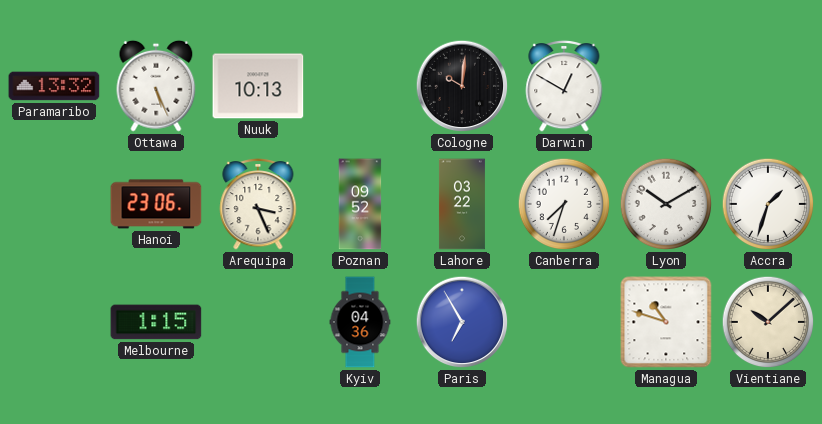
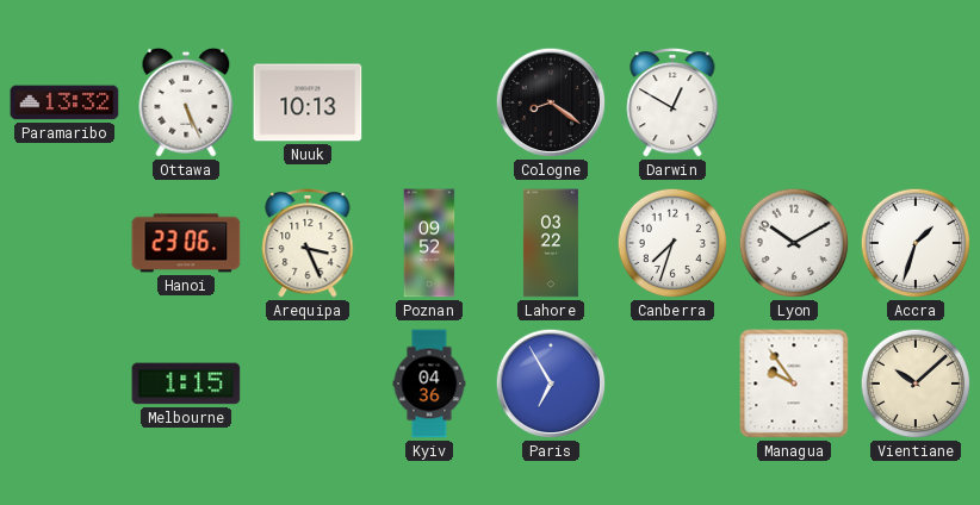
Cologne: 10:01 -> 8:21 (551, 102)
Managua: 10:48 -> 9:54 (794, 384)
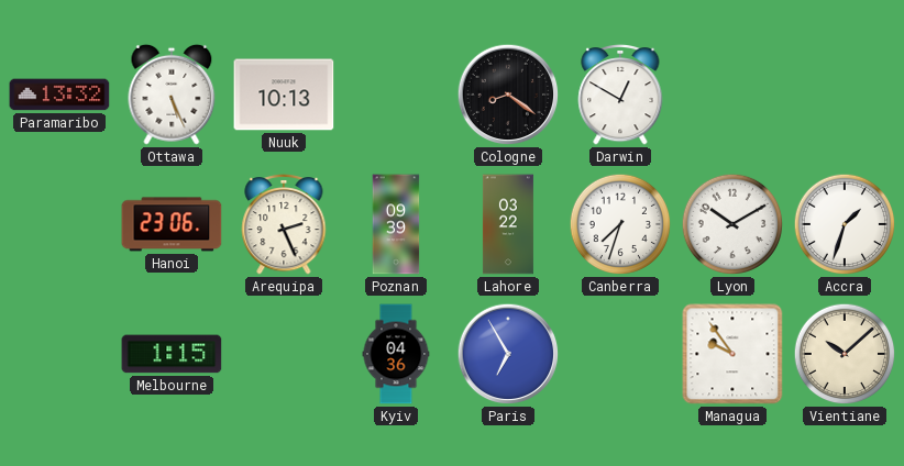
Arequipa: 3:26 -> 2:26 (284, 224)
Poznan: 09:52 -> 09:39 (396, 224)
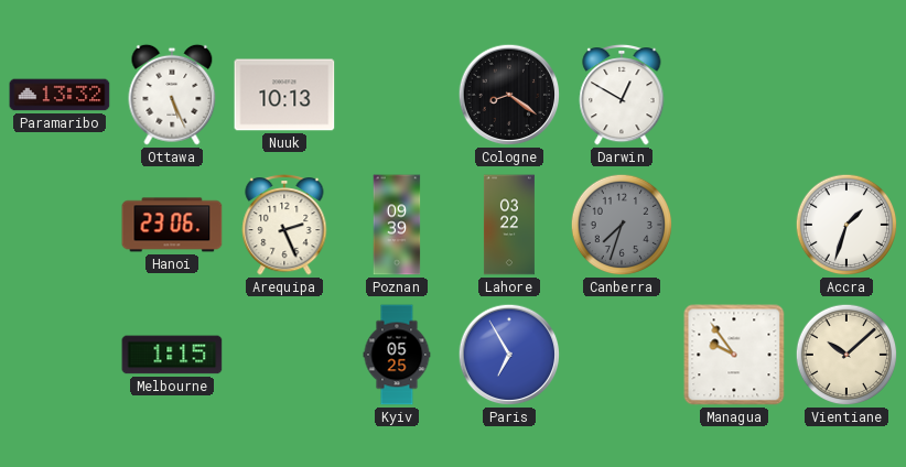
Canberra dial: white -> grey (622, 225)
Lyon: 10:10 -> none (732, 224)
Kyiv: 04:36 -> 05:25 (397, 355)
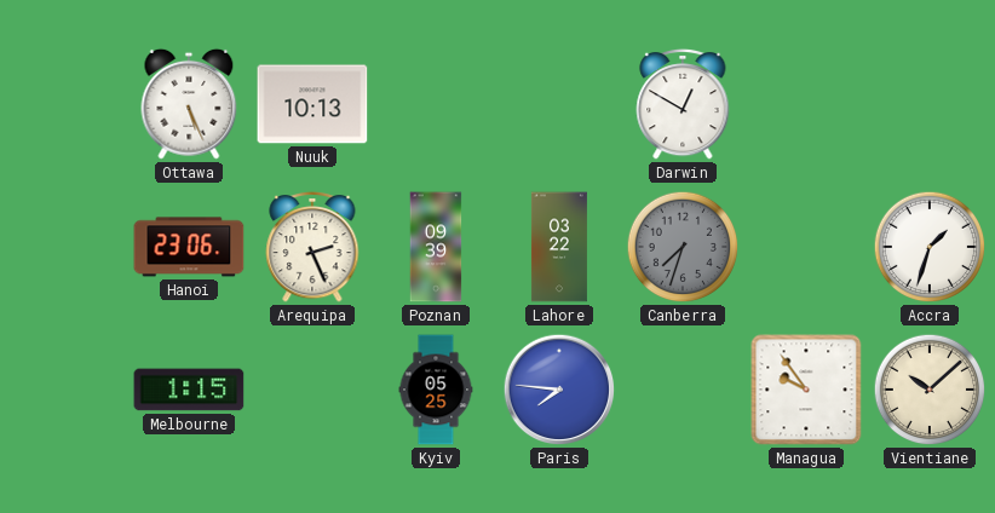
Paramaribo: 13:32 -> none (60, 95)
Cologne: 8:21 -> none (509, 95)
Paris: 6:55 -> 7:46 (559, 390)
